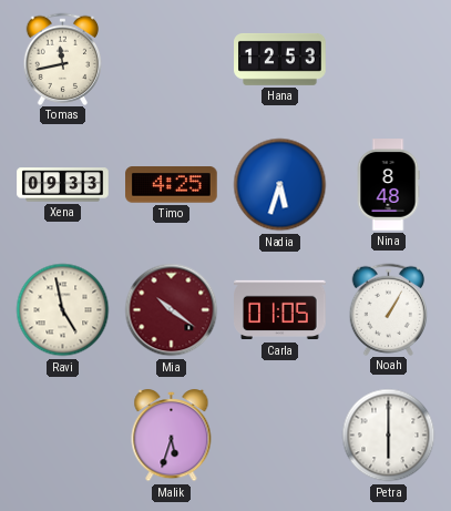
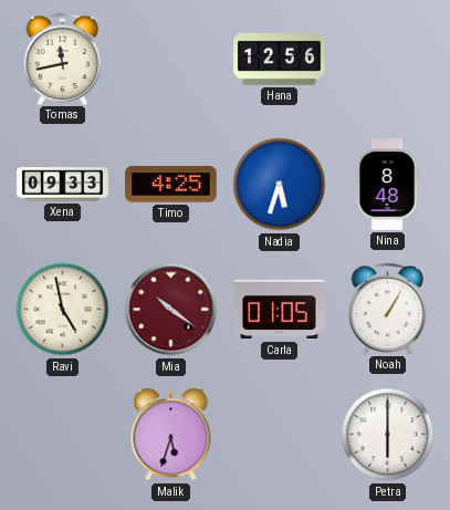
Hana: 12:53 -> 12:56 (280, 59)
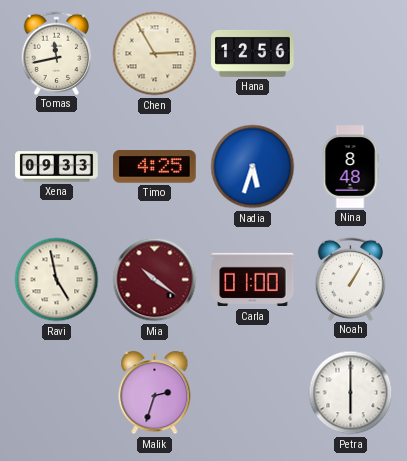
Chen: none -> 2:55 (155, 54)
Carla: 01:05 -> 01:00 (253, 280)
Malik: 5:33 -> 2:33 (155, 394)
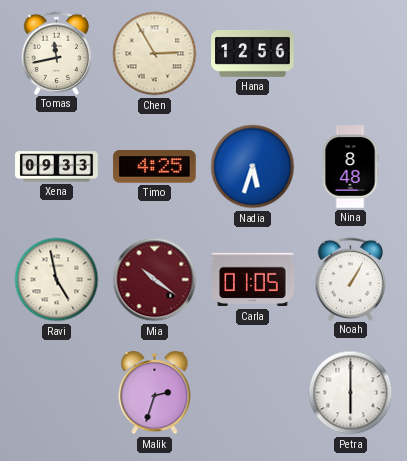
Carla: 01:00 -> 01:05 (253, 280)
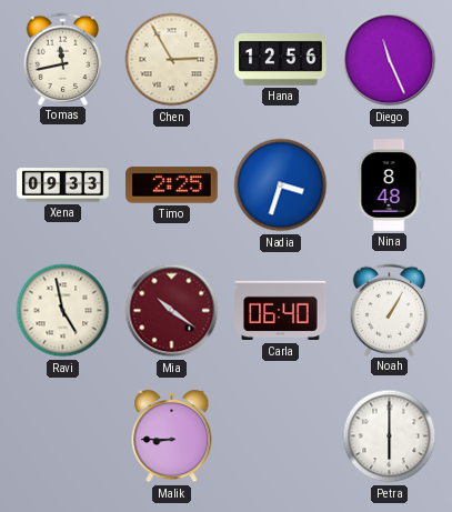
Diego: none -> 11:26 (390, 60)
Timo: 4:25 -> 2:25 (172, 185)
Nadia: 5:33 -> 3:33 (281, 185)
Carla: 01:05 -> 06:40 (281, 311)
Malik: 2:33 -> 8:45 (172, 438)
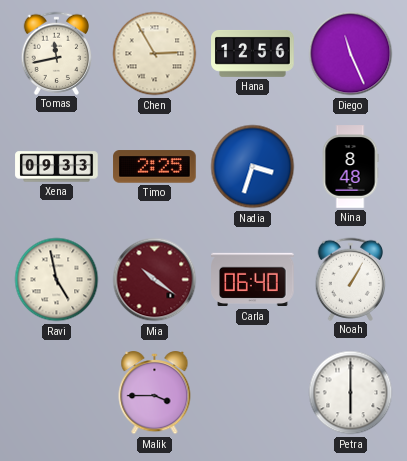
Malik: 8:45 -> 3:45 (155, 394)
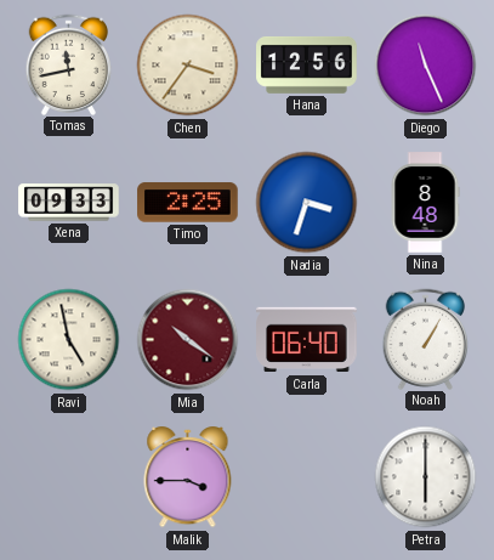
Chen: 2:55 -> 3:36 (188, 66)
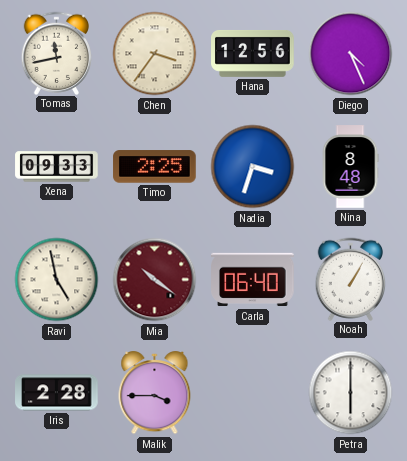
Diego: 11:26 -> 4:26 (351, 54)
Iris: none -> 2:28 (57, 393)
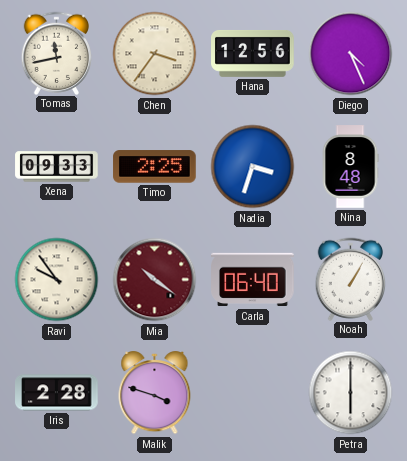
Ravi: 4:58 -> 9:54 (57, 280)
Malik: 3:45 -> 3:48 (155, 394)
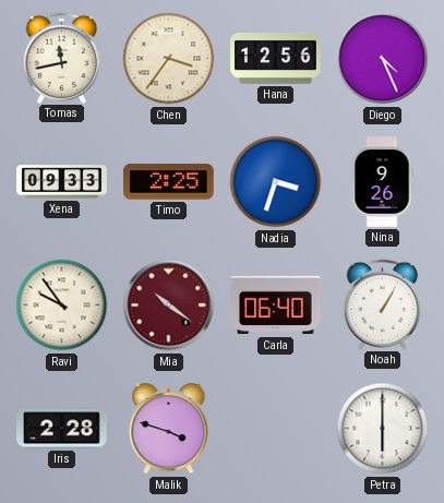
Nina: 8:48 -> 9:26 (382, 182)
